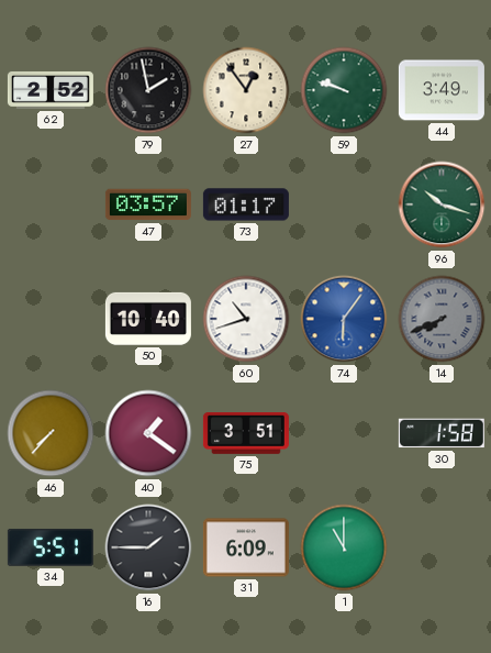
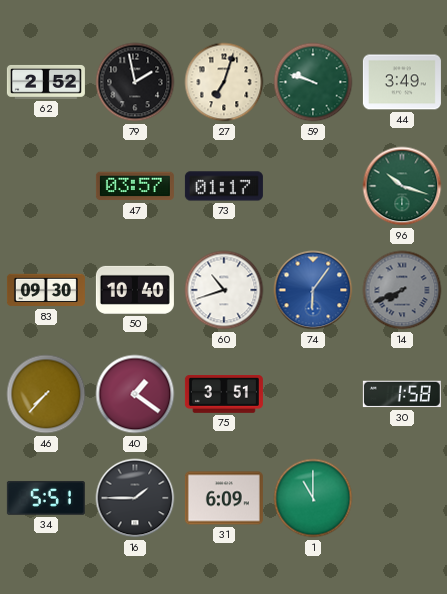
27: 12:54 -> 7:03 (224, 82)
83: none -> 09:30 (46, 290)
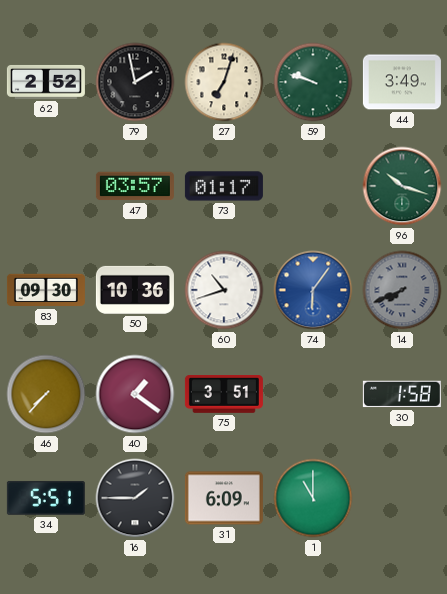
50: 10:40 -> 10:36 (135, 290)
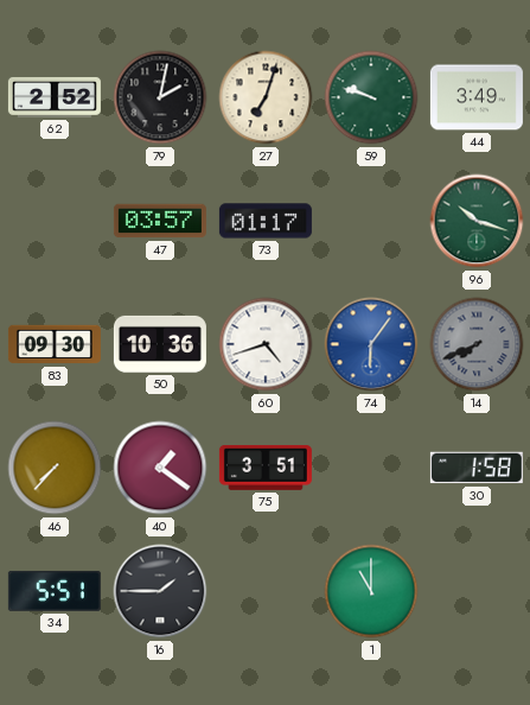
79: 1:58 -> 2:02 (160, 97)
60: 10:42 -> 4:42 (266, 344)
31: 6:09 -> none (224, 498)
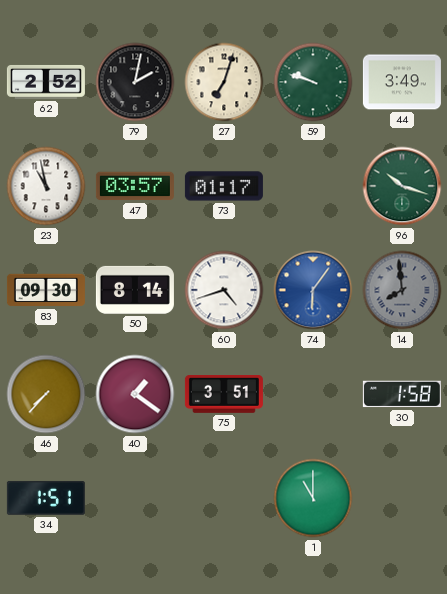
23: none -> 10:58 (46, 186)
50: 10:36 -> 8:14 (135, 290)
14: 7:41 -> 7:59 (402, 290)
34: 5:51 -> 1:51 (46, 498)
16: 1:45 -> none (160, 591)
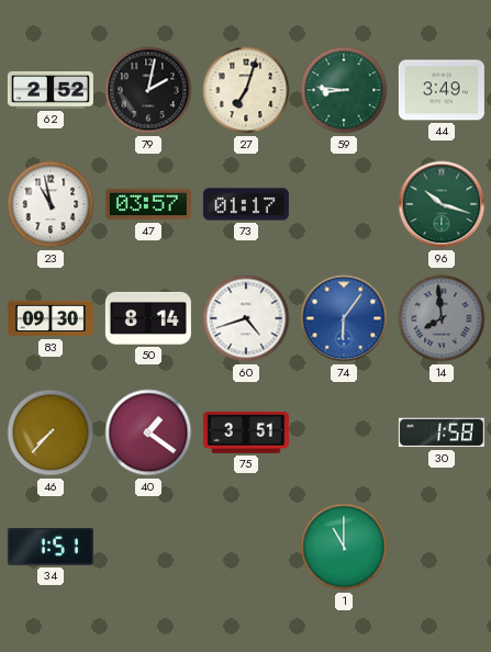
59: 9:48 -> 8:46 (344, 90)
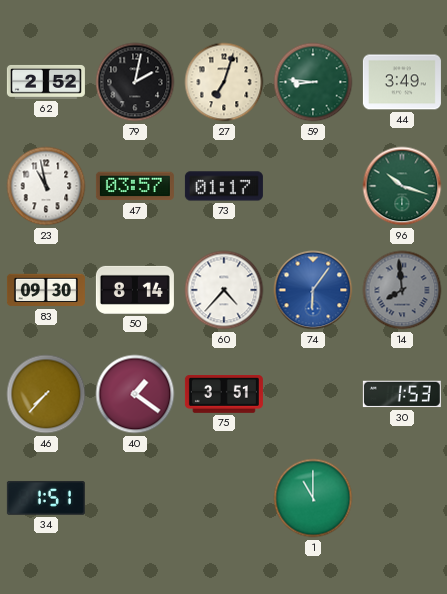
60: 4:42 -> 4:37 (224, 290)
30: 1:58 -> 1:53 (402, 394)
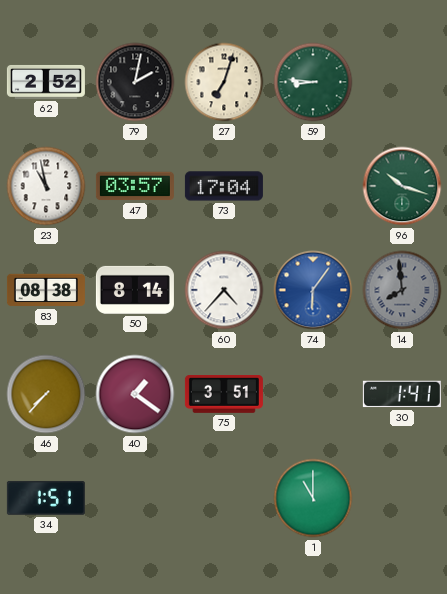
44: 3:49 -> none (402, 82)
73: 01:17 -> 17:04 (224, 186)
83: 09:30 -> 08:38 (46, 290)
30: 1:53 -> 1:41 (402, 394)
